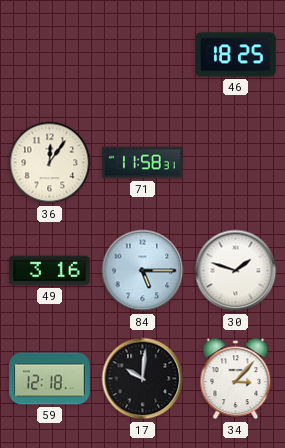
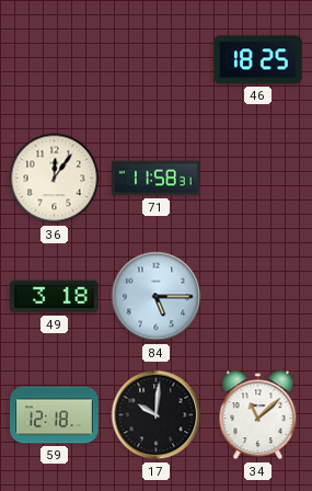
49: 3:16 -> 3:18 (55, 297)
30: 1:48 -> none (236, 271)
34: 3:07 -> 11:08 (258, 415)
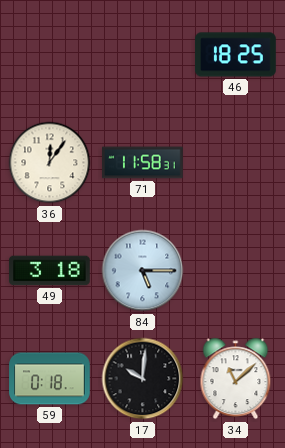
59: 12:18 -> 0:18 (50, 379)
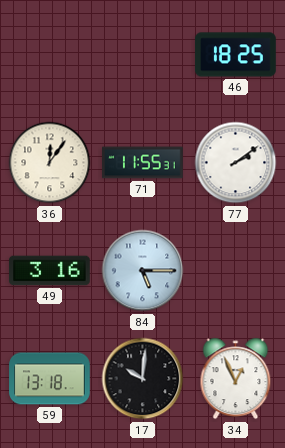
71: 11:58 -> 11:55 (143, 163)
77: none -> 2:09 (236, 163)
49: 3:18 -> 3:16 (50, 271)
59: 0:18 -> 13:18 (50, 379)
34: 11:08 -> 12:56 (236, 379)
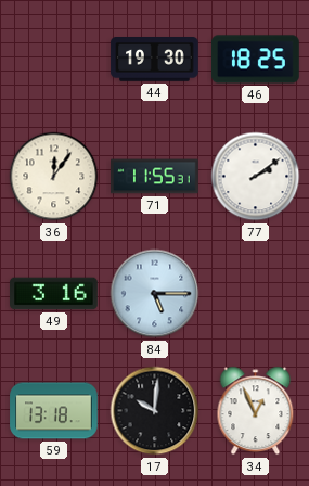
44: none -> 19:30 (155, 60)
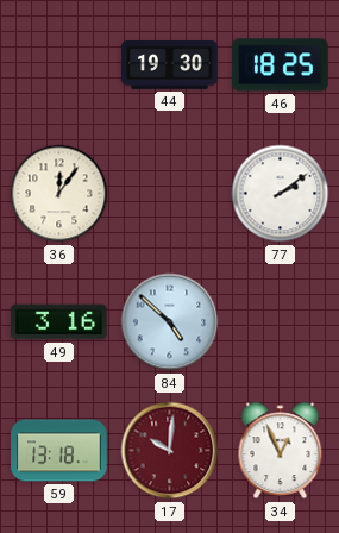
71: 11:55 -> none (155, 177)
84: 5:15 -> 4:52 (170, 322)
17 dial: black -> burgundy (170, 451)
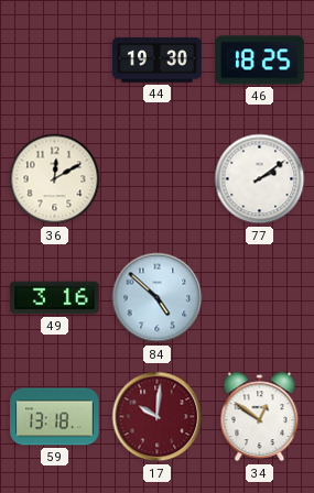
36: 12:06 -> 12:10 (55, 179)
34: 12:56 -> 12:51 (260, 417)
